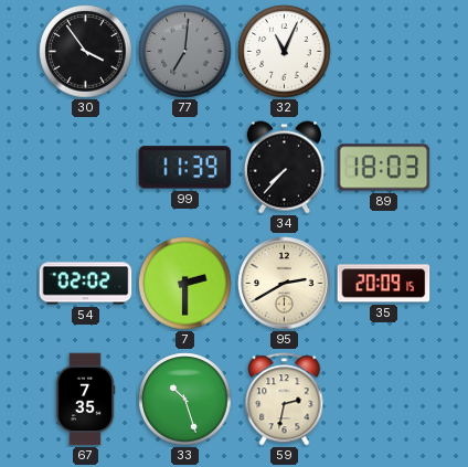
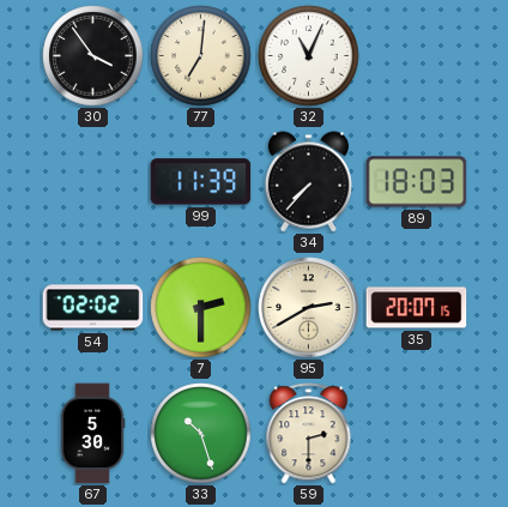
77 dial: grey -> cream (201, 56)
35: 20:09 -> 20:07 (417, 308)
67: 7:35 -> 5:30 (92, 434)
59: 2:32 -> 2:30 (309, 434)
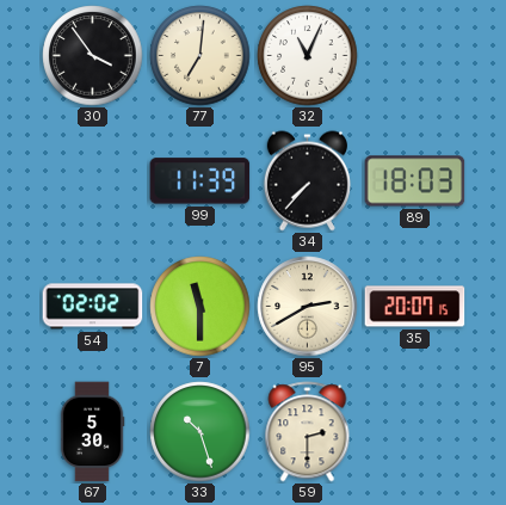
7: 2:30 -> 11:30 (200, 307)
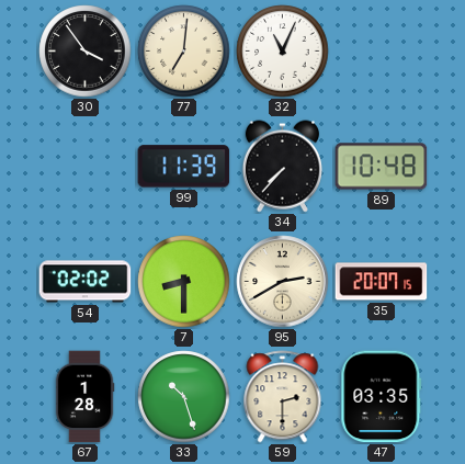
89: 18:03 -> 10:48 (382, 167)
7: 11:30 -> 8:30 (184, 282)
67: 5:30 -> 1:28 (84, 397)
47: none -> 03:35 (382, 397)
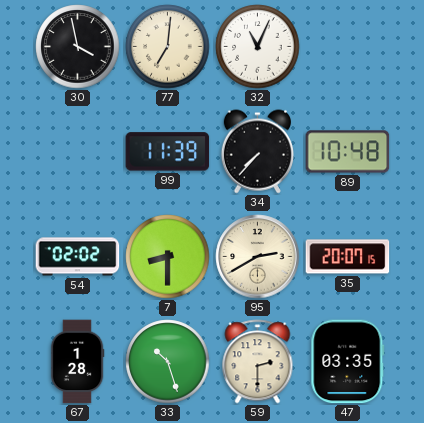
30: 3:54 -> 3:58 (78, 47)
